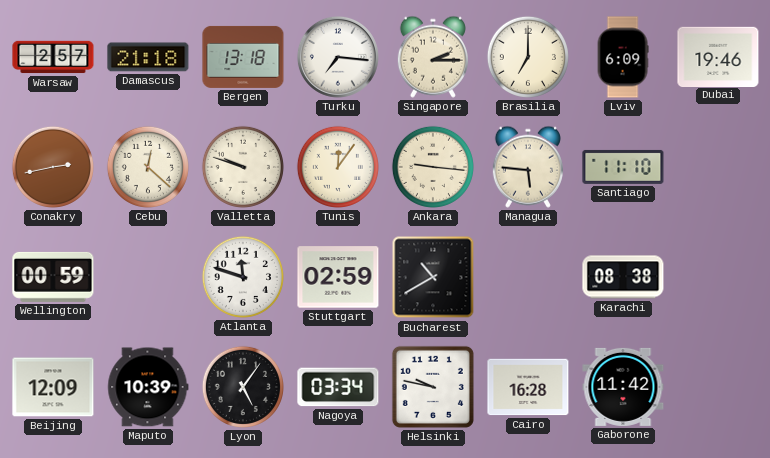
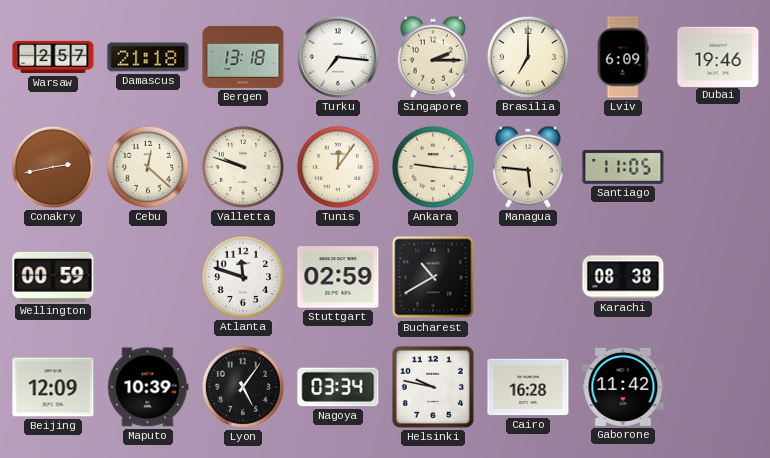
Santiago: 11:10 -> 11:05 (623, 167)
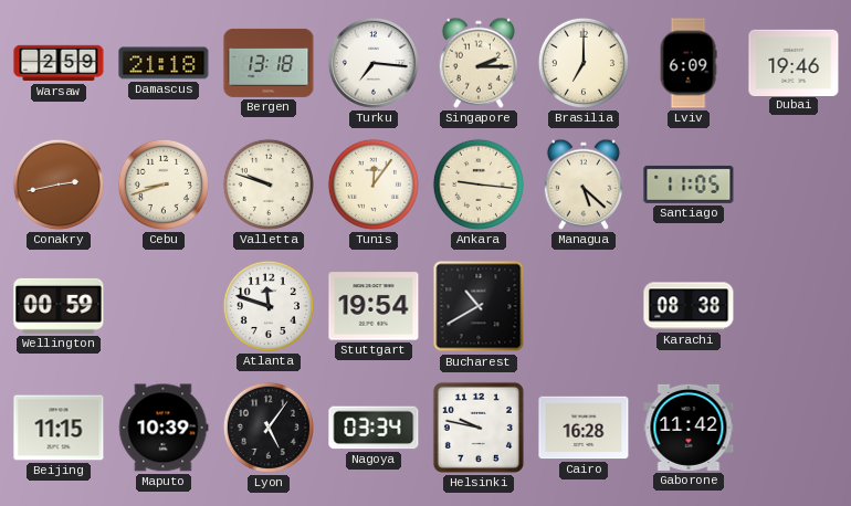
Warsaw: 2:57 -> 2:59 (59, 63)
Cebu: 12:22 -> 8:42 (164, 185)
Managua: 5:46 -> 5:22 (584, 185)
Stuttgart: 02:59 -> 19:54 (374, 306)
Beijing: 12:09 -> 11:15 (59, 428)
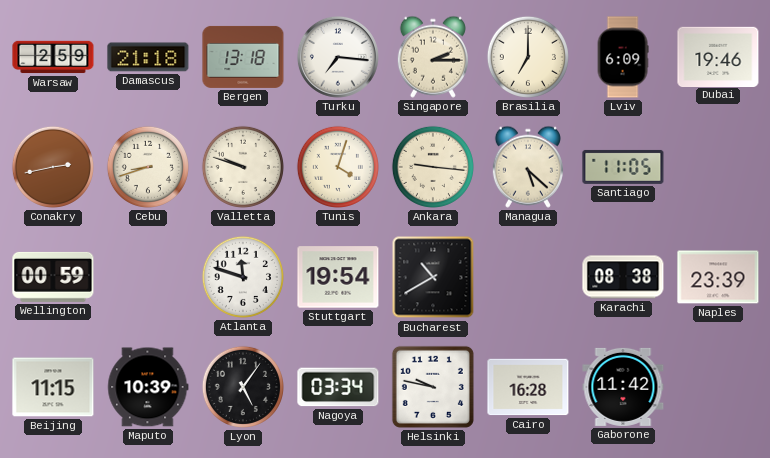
Tunis: 12:06 -> 4:03 (338, 167)
Naples: none -> 23:39 (718, 277)
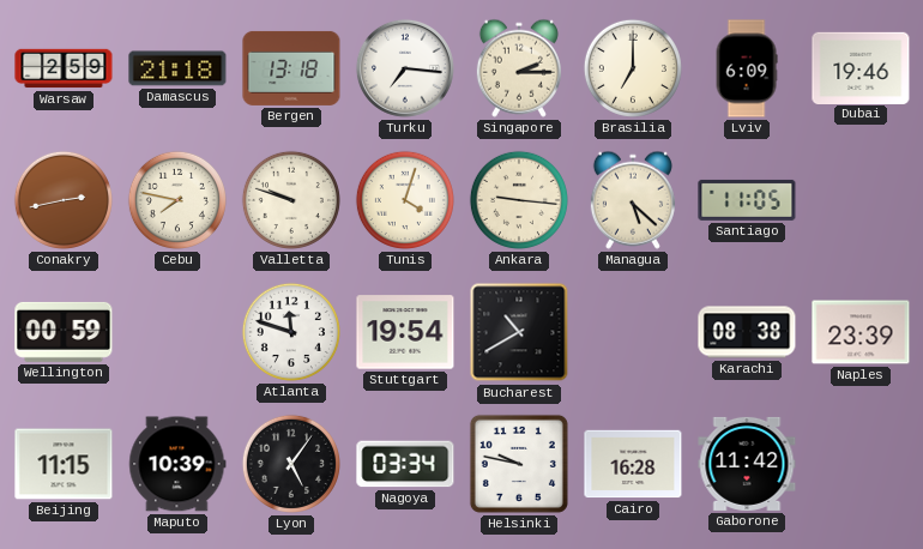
Cebu: 8:42 -> 7:47 (177, 200)
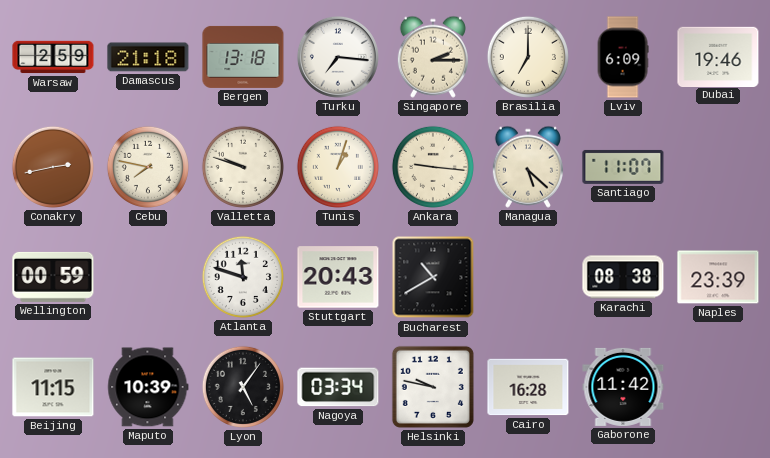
Tunis: 4:03 -> 1:03 (338, 167)
Santiago: 11:05 -> 11:07 (623, 167)
Stuttgart: 19:54 -> 20:43 (338, 277)
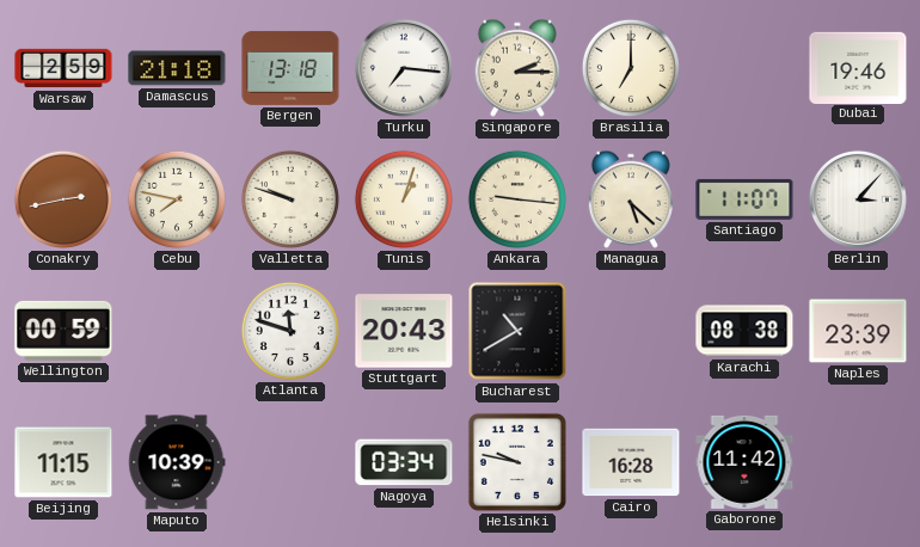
Lviv: 6:09 -> none (623, 57)
Berlin: none -> 3:07 (858, 199)
Lyon: 5:06 -> none (243, 387)
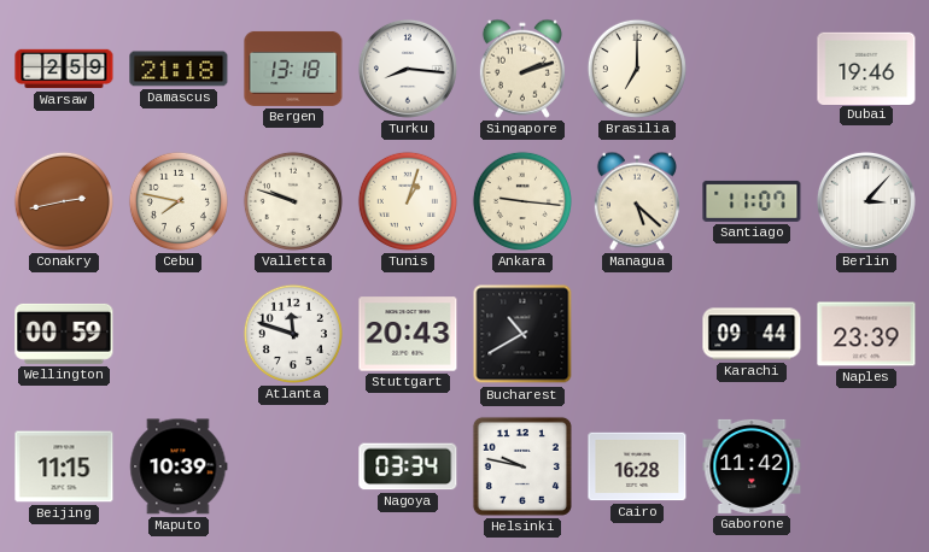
Turku: 7:16 -> 8:16 (408, 69)
Singapore: 2:15 -> 2:12 (522, 69)
Karachi: 08:38 -> 09:44 (752, 334)
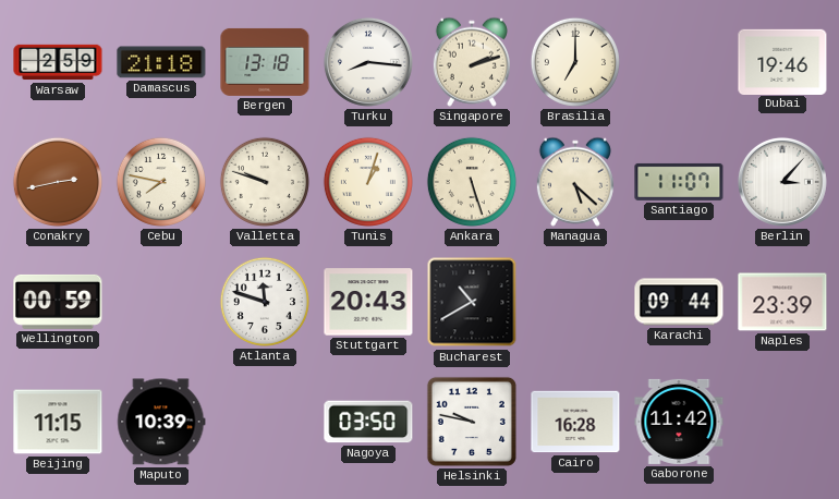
Ankara: 9:16 -> 5:27 (472, 182)
Nagoya: 03:34 -> 03:50 (368, 422)
